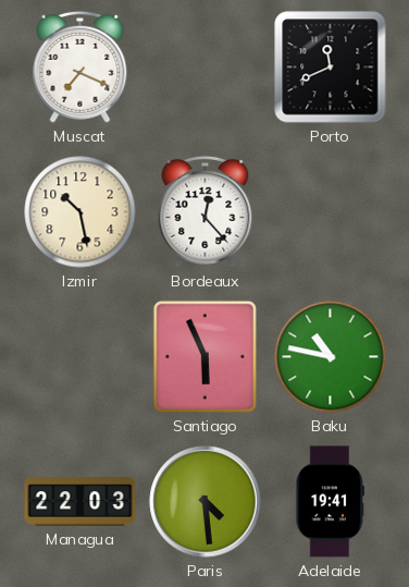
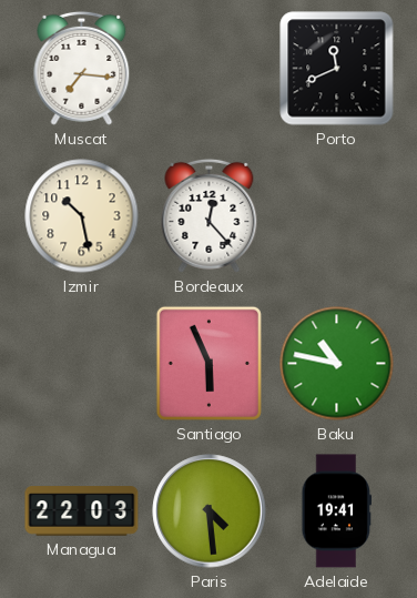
Muscat: 7:19 -> 7:16 (82, 68)
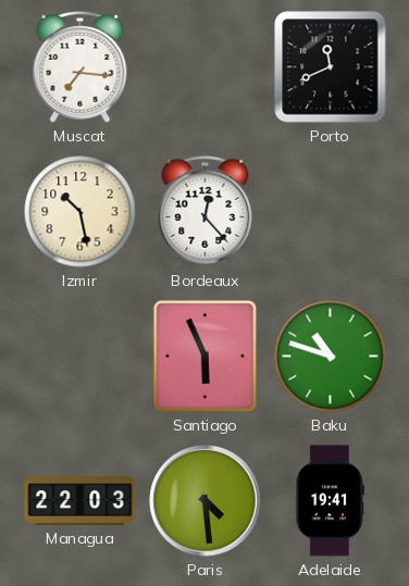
Baku: 10:47 -> 10:48 (331, 357)
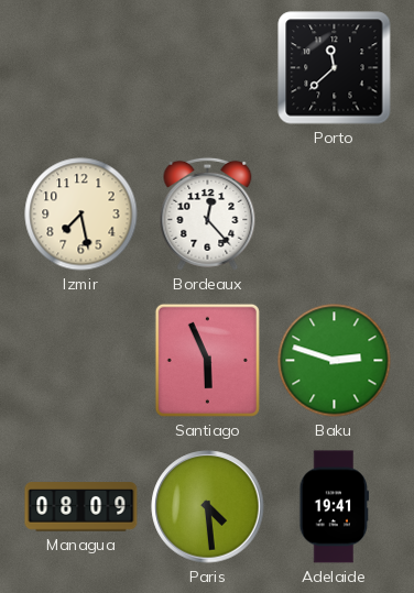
Muscat: 7:16 -> none (80, 66)
Porto: 11:41 -> 11:38 (335, 68)
Izmir: 10:28 -> 7:28 (81, 215)
Baku: 10:48 -> 2:48 (335, 361)
Managua: 22:03 -> 08:09 (81, 507)
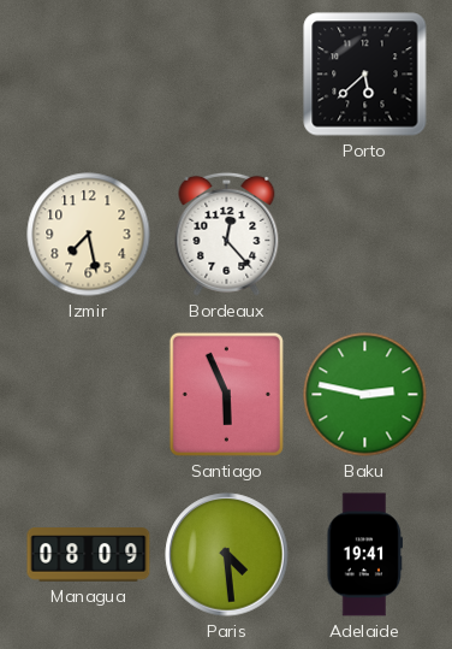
Porto: 11:38 -> 5:38 (365, 75)
Baku: 2:48 -> 2:47 (365, 395)
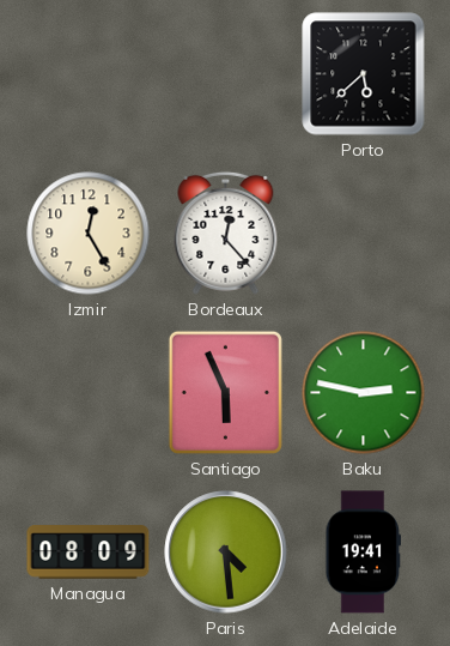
Izmir: 7:28 -> 12:25 (89, 234)
